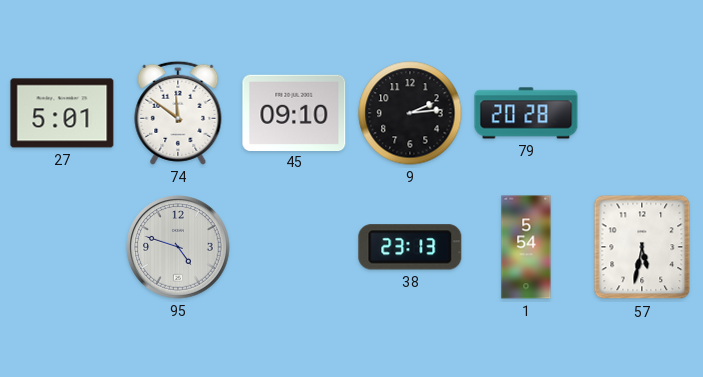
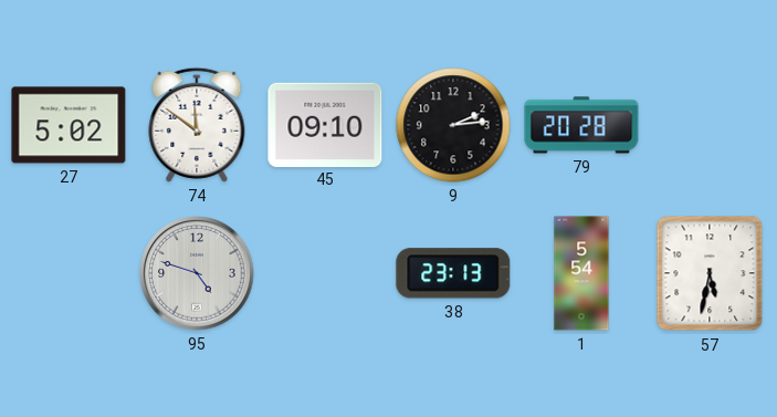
27: 5:01 -> 5:02 (69, 125)
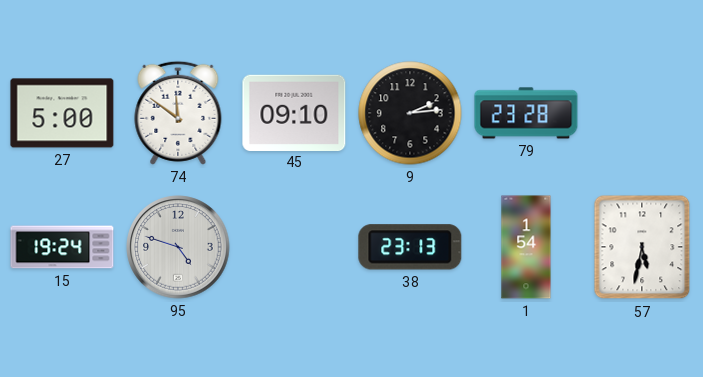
27: 5:02 -> 5:00 (62, 113)
79: 20:28 -> 23:28 (526, 113)
15: none -> 19:24 (62, 247)
1: 5:54 -> 1:54 (526, 247)
